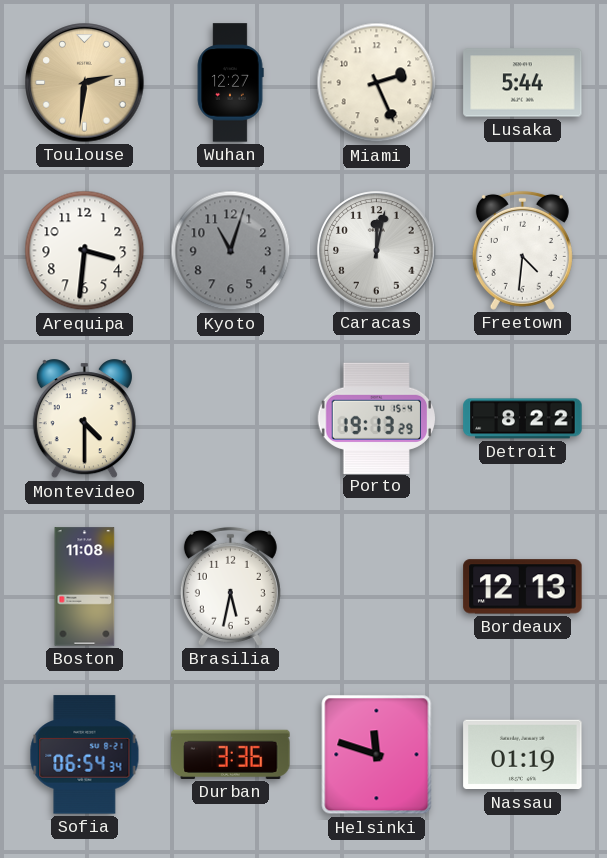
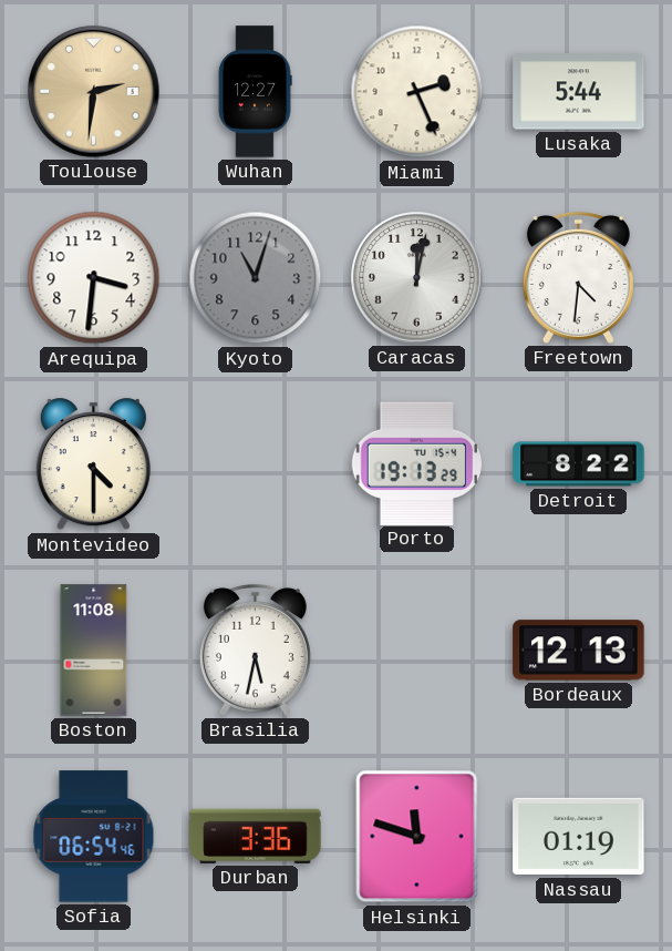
Sofia: 06:54:34 -> 06:54:46 (94, 837)
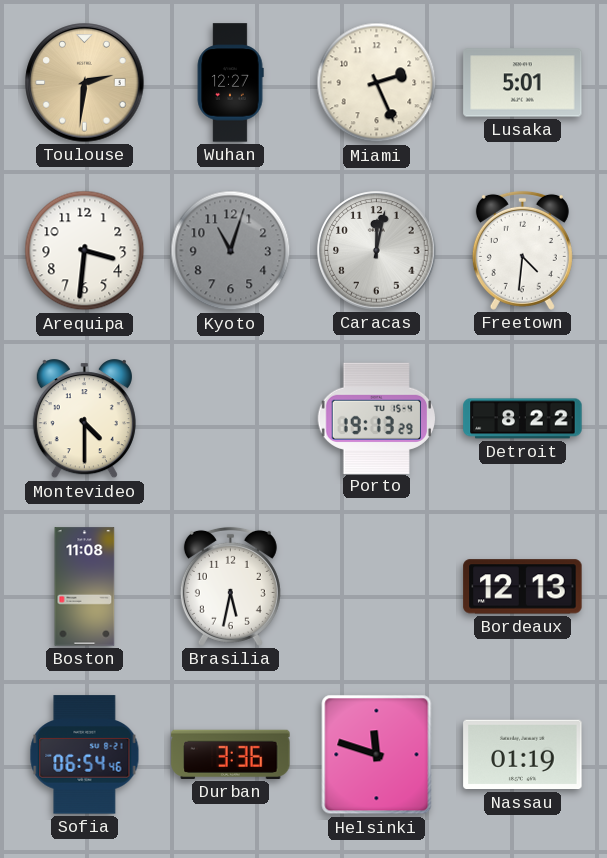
Lusaka: 5:44 -> 5:01 (523, 83)
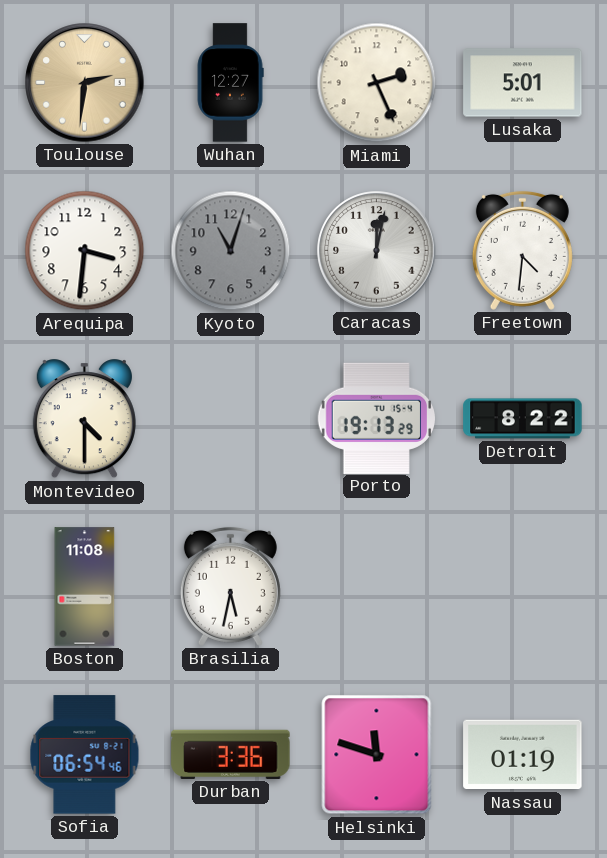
Bordeaux: 12:13 -> none (523, 587)
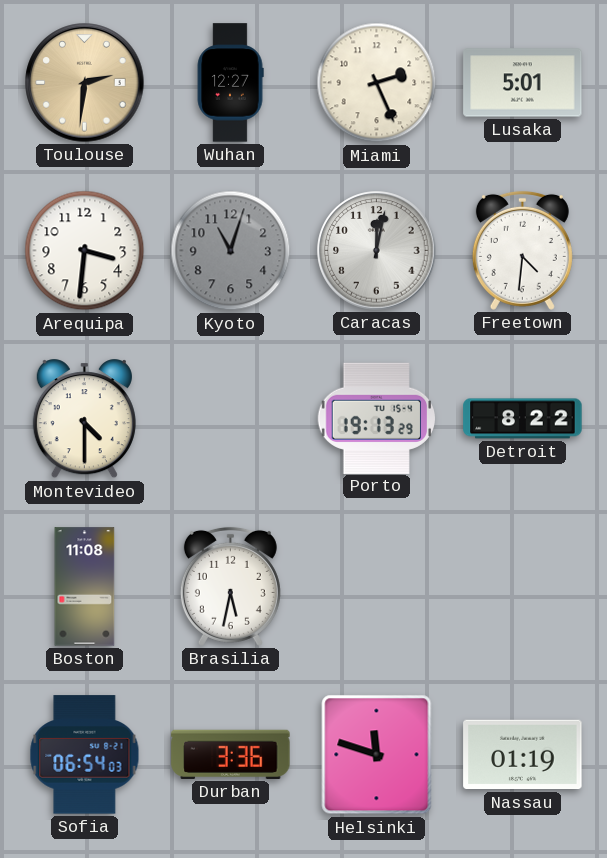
Sofia: 06:54:46 -> 06:54:03 (85, 755)
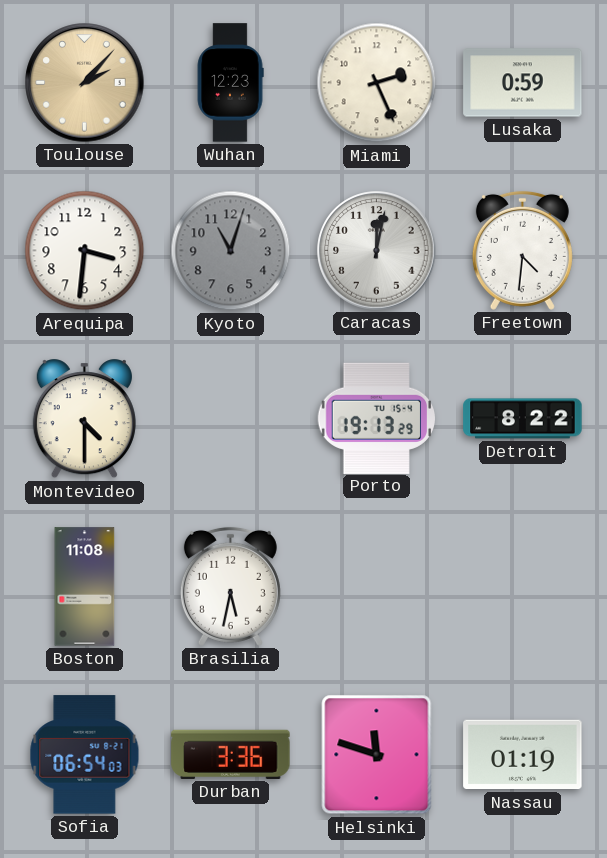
Toulouse: 2:31 -> 2:07 (85, 83)
Wuhan: 12:27 -> 12:23 (230, 83)
Lusaka: 5:01 -> 0:59 (523, 83)
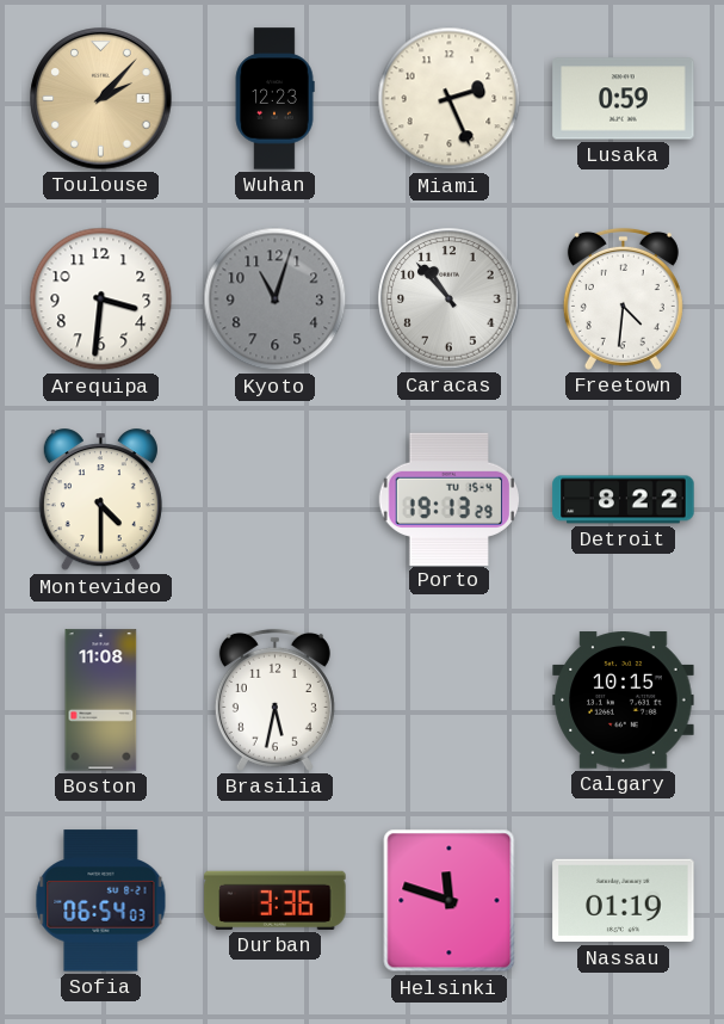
Caracas: 12:02 -> 10:53 (450, 300)
Calgary: none -> 10:15 (624, 701)
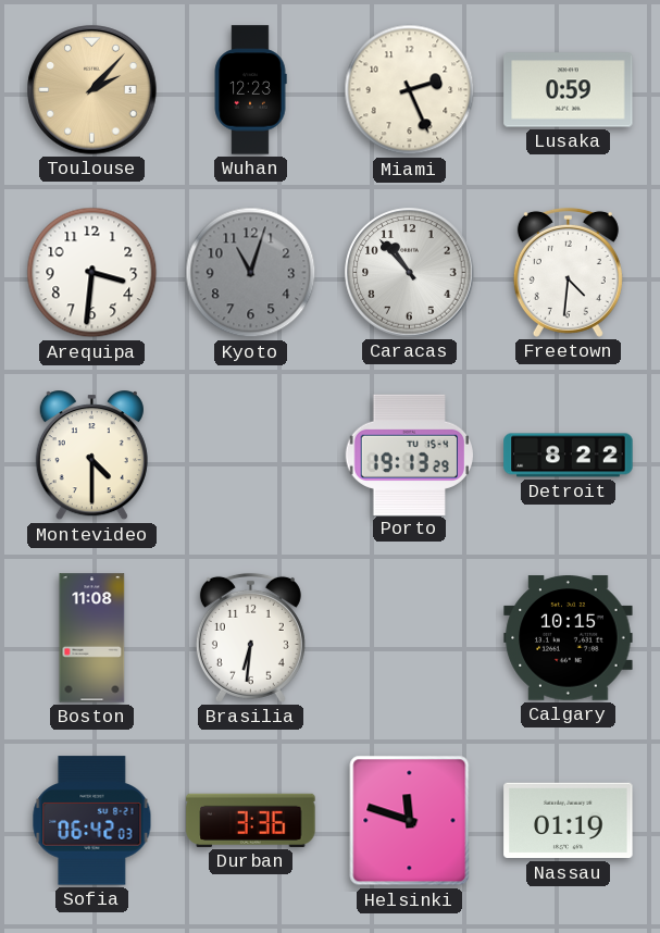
Brasilia: 5:32 -> 6:31 (250, 637)
Sofia: 06:54 -> 06:42 (92, 821)
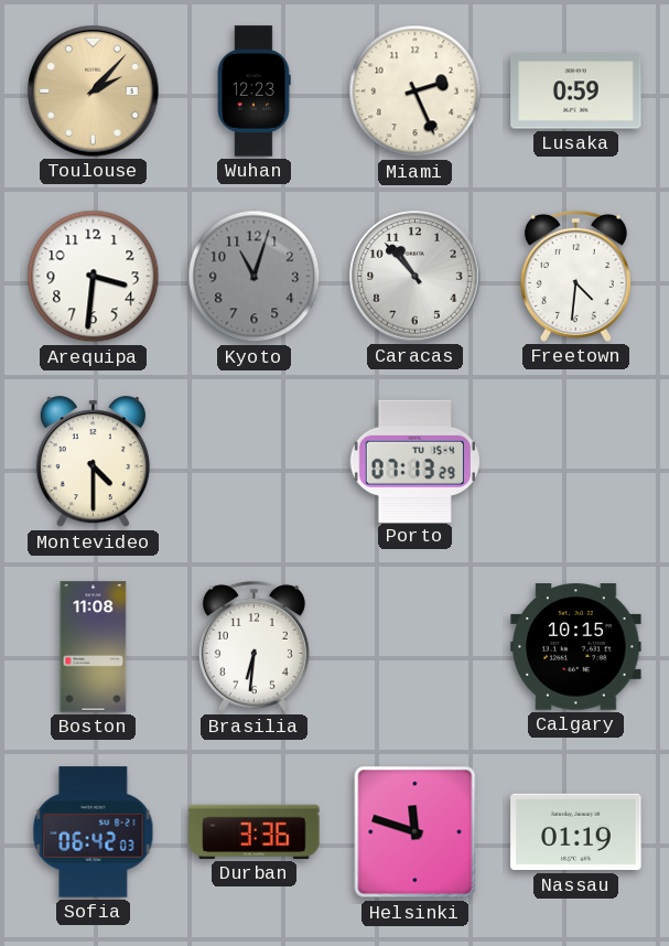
Porto: 19:13 -> 07:13 (416, 461)
Detroit: 8:22 -> none (569, 456)
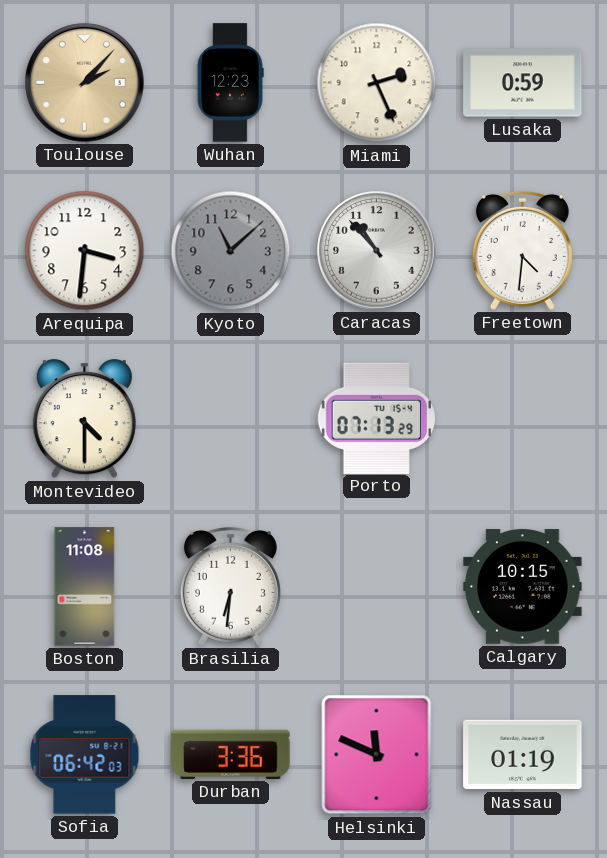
Kyoto: 11:03 -> 11:08 (231, 251)
Helsinki: 11:48 -> 11:49 (377, 755)
